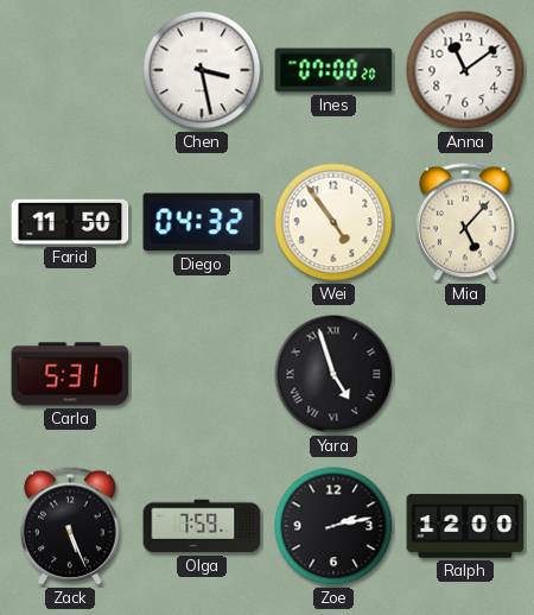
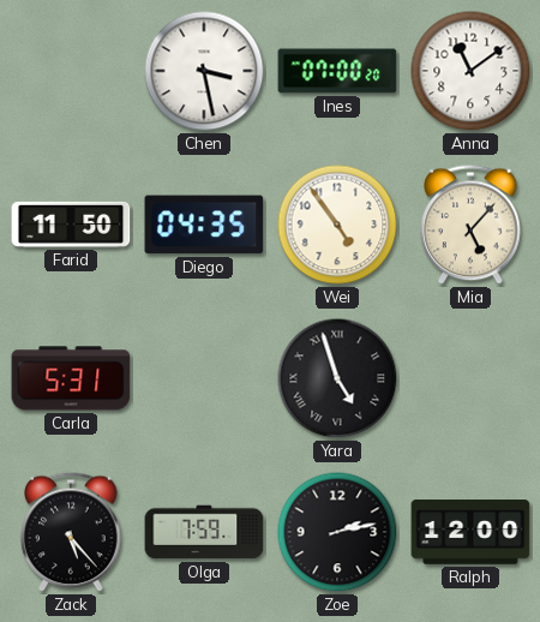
Diego: 04:32 -> 04:35 (204, 225)
Zack: 5:26 -> 5:23 (71, 532)
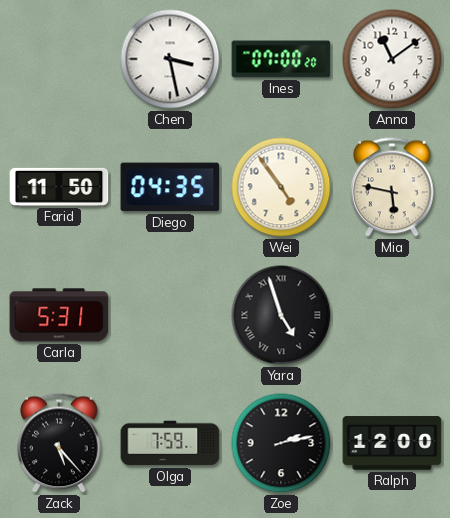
Mia: 5:07 -> 5:47 (392, 187)
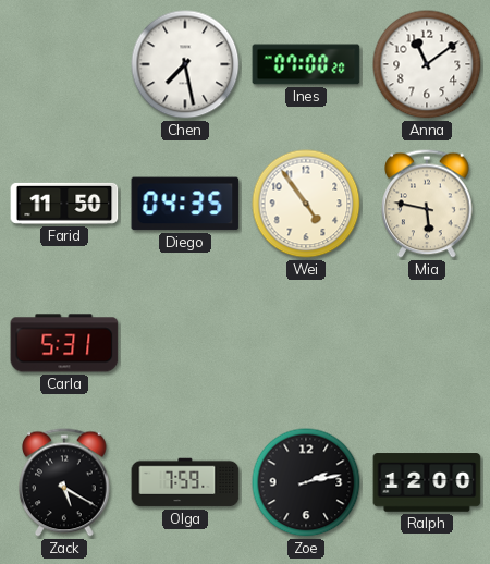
Chen: 3:28 -> 7:28 (185, 64)
Yara: 4:57 -> none (281, 315)
Zack: 5:23 -> 5:20 (64, 482)
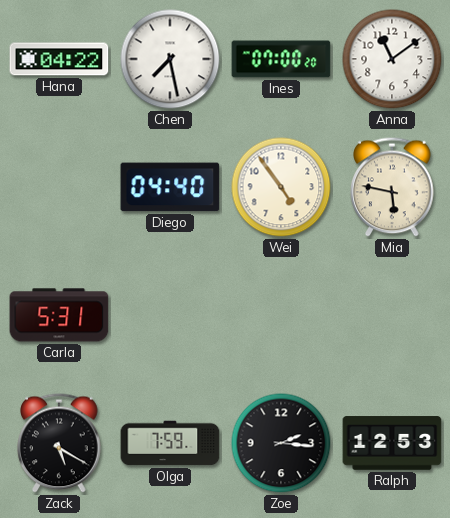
Hana: none -> 04:22 (59, 59)
Farid: 11:50 -> none (64, 204)
Diego: 04:35 -> 04:40 (170, 187)
Zoe: 2:13 -> 2:16 (281, 443)
Ralph: 12:00 -> 12:53 (392, 443)
